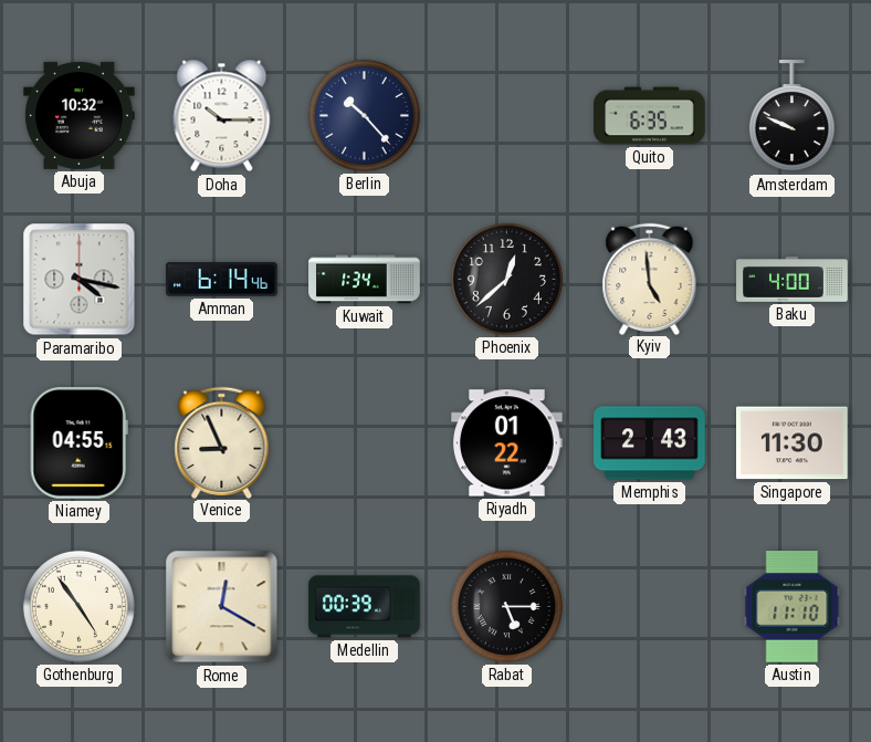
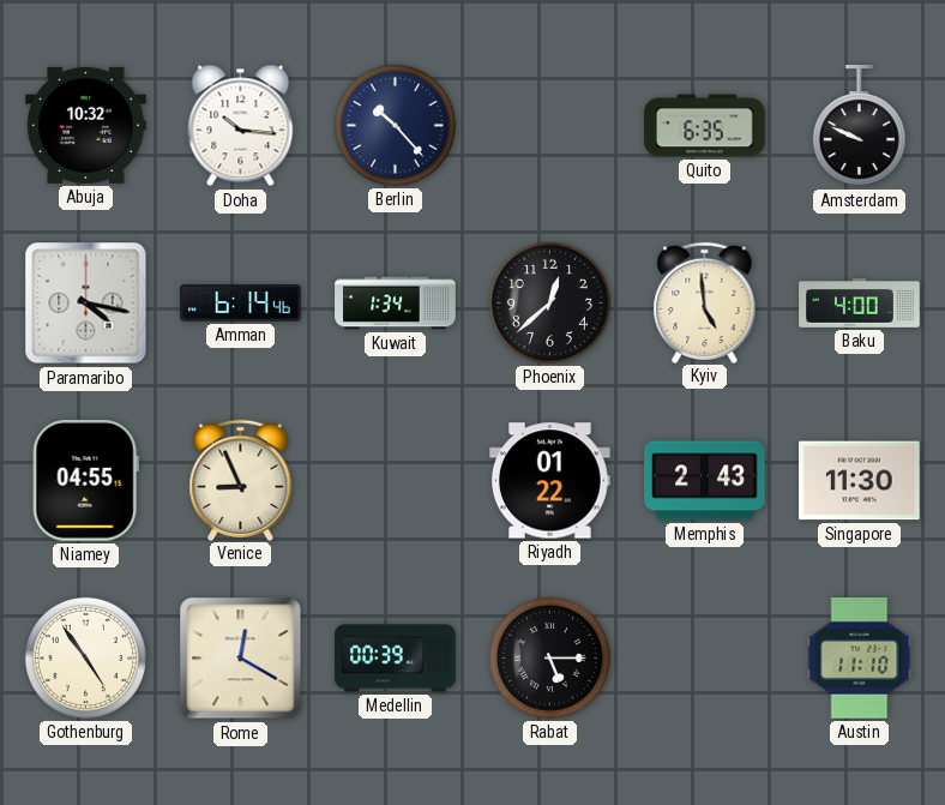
Doha: 10:15 -> 10:16 (241, 126)
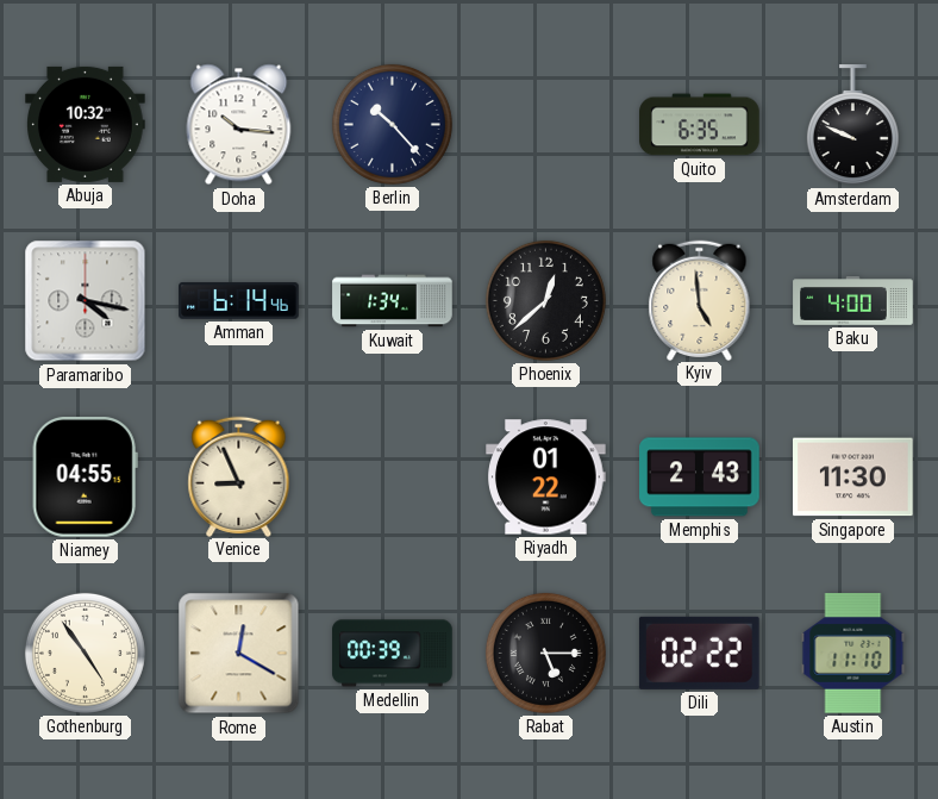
Dili: none -> 02:22 (699, 653)
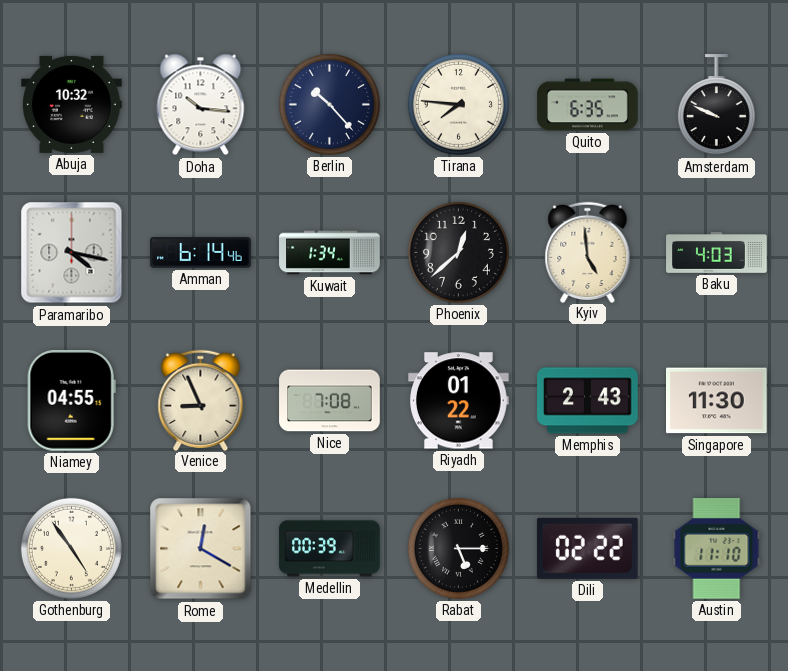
Tirana: none -> 7:46 (458, 104)
Baku: 4:00 -> 4:03 (717, 253)
Nice: none -> 7:08 (330, 401)
